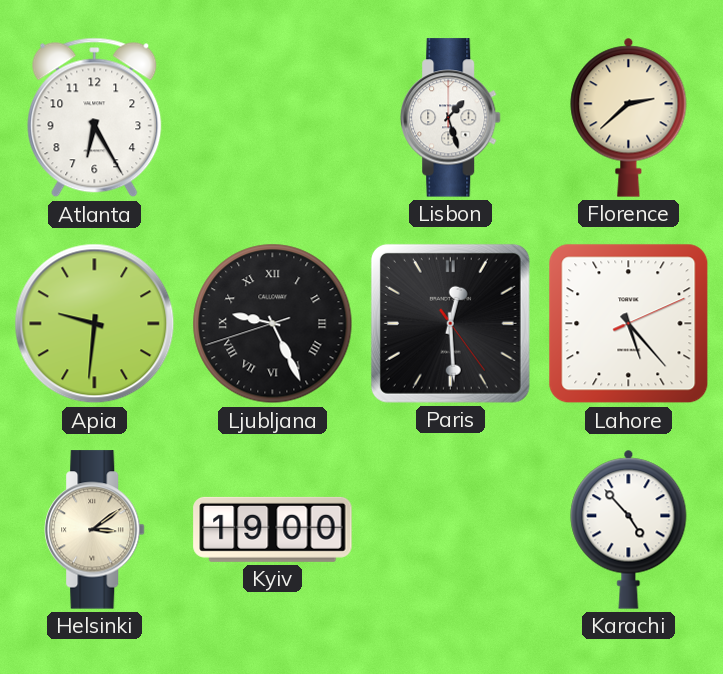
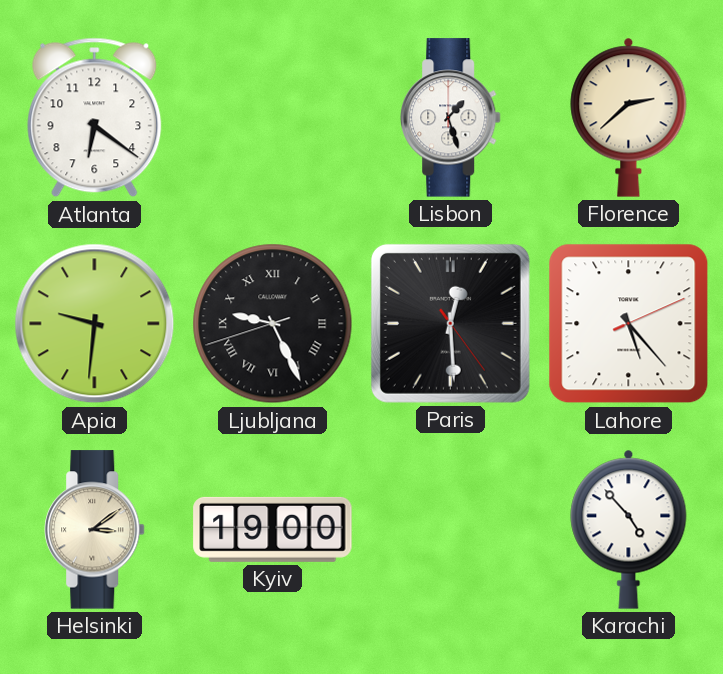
Atlanta: 6:25 -> 6:21 (95, 118)
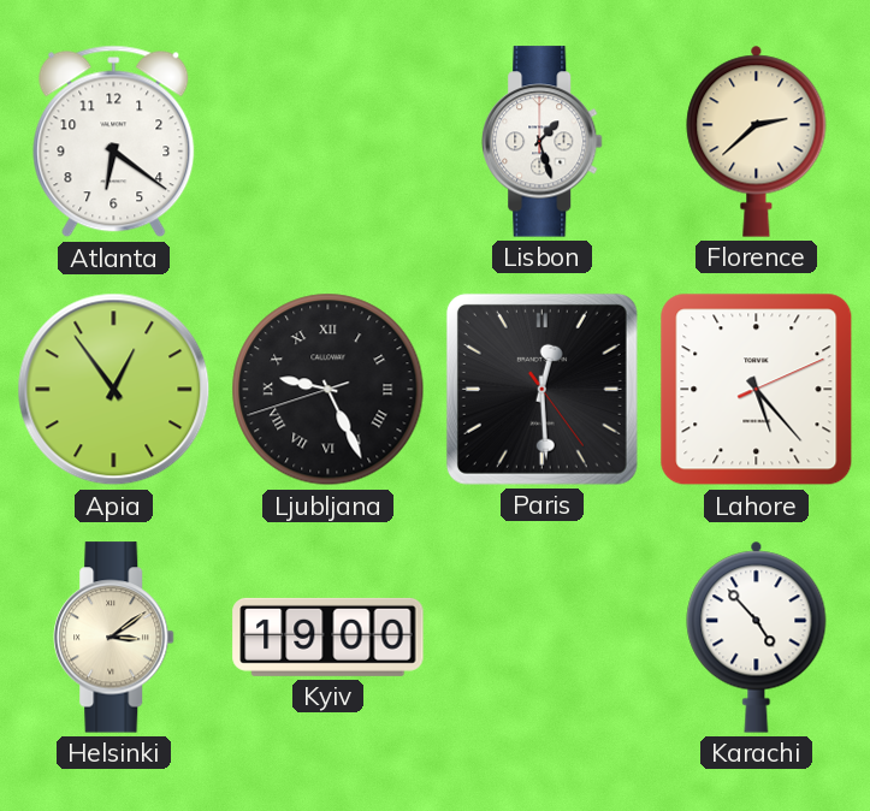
Apia: 9:31 -> 12:54 (114, 390)
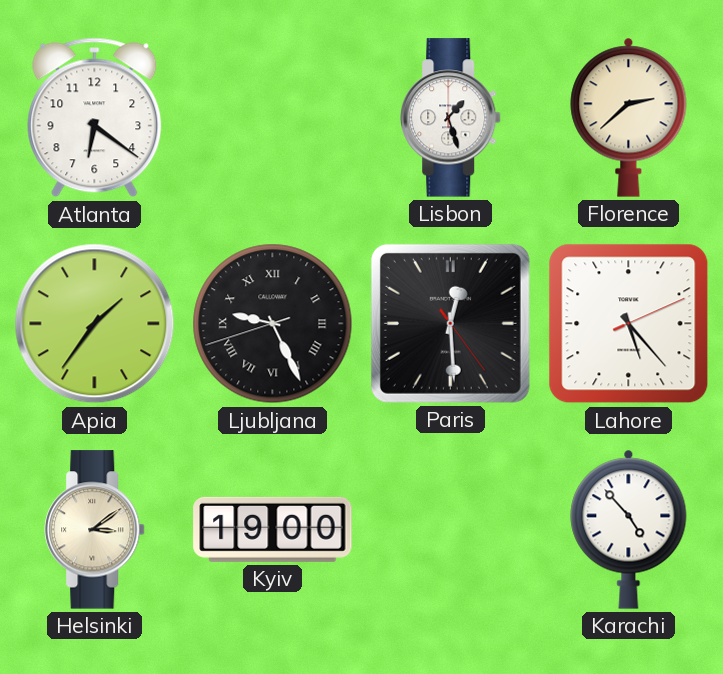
Apia: 12:54 -> 1:36 (95, 324)
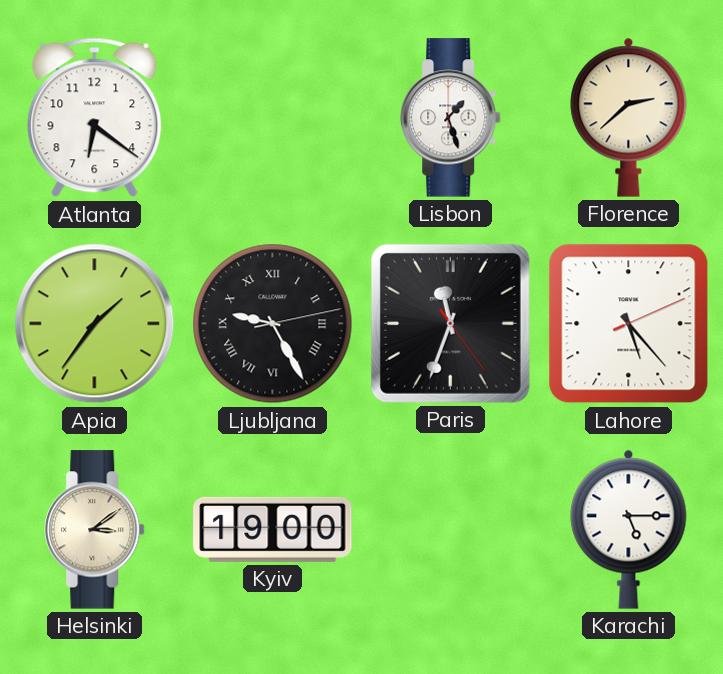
Ljubljana: 9:25:42 -> 9:25:13 (273, 324)
Paris: 12:29 -> 11:33 (450, 323)
Karachi: 4:53 -> 5:15 (629, 529)
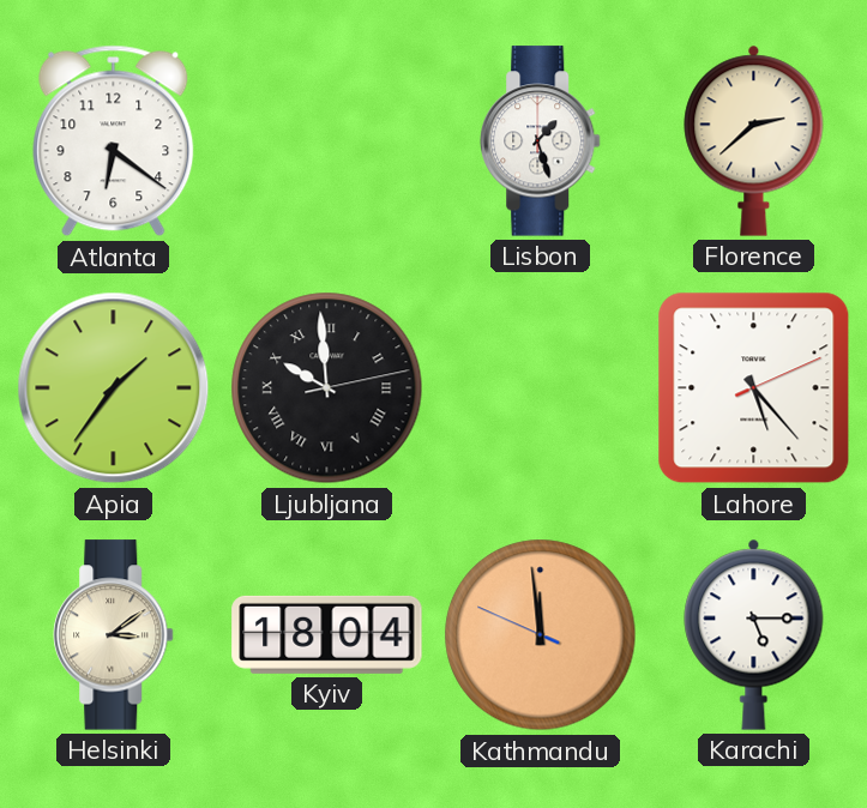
Ljubljana: 9:25 -> 9:59 (327, 388)
Paris: 11:33 -> none (450, 323)
Kyiv: 19:00 -> 18:04 (327, 634)
Kathmandu: none -> 11:58 (541, 635)
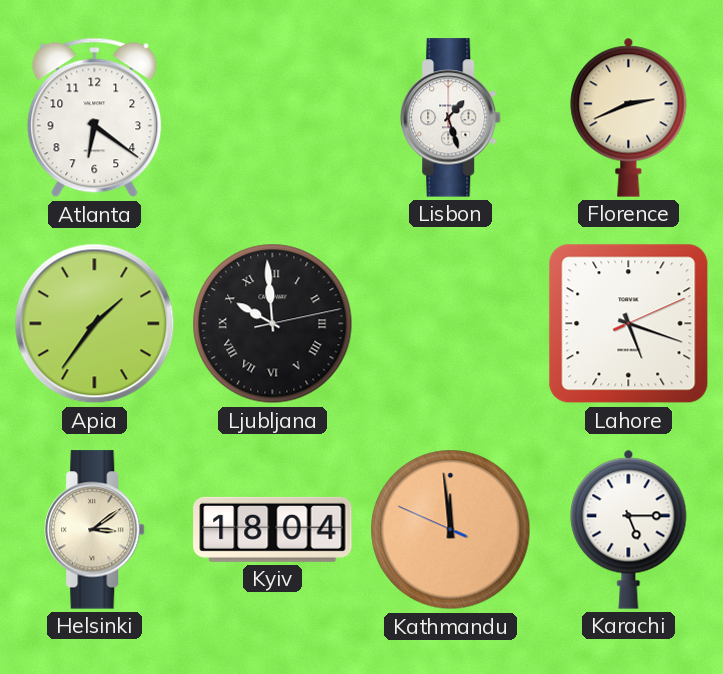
Florence: 2:38 -> 2:41 (629, 117)
Lahore: 5:23 -> 5:18 (629, 324)
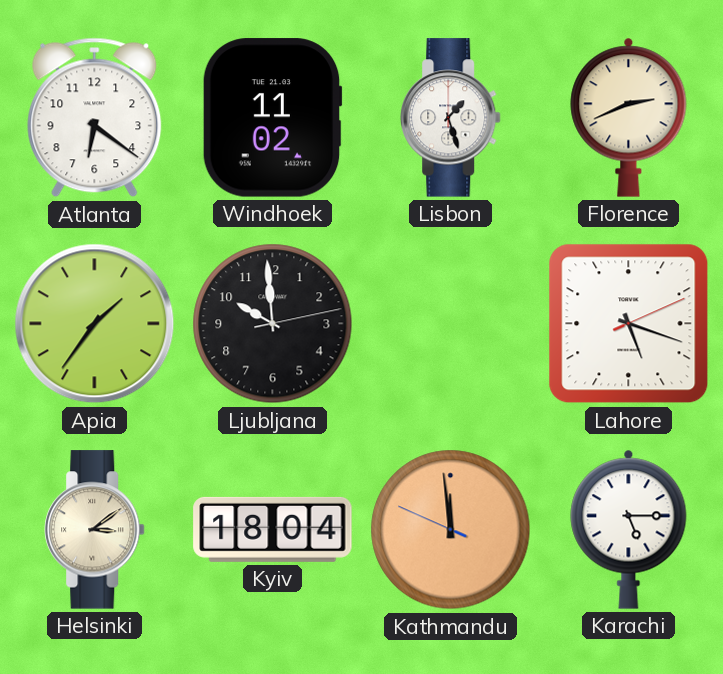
Windhoek: none -> 11:02 (272, 118)
Ljubljana numerals: Roman -> Arabic (273, 324)
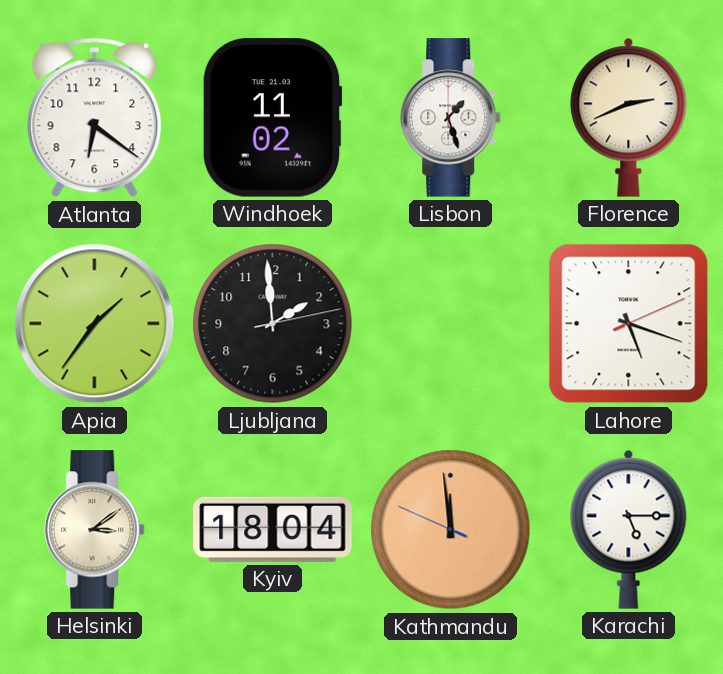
Ljubljana: 9:59 -> 1:59 (273, 324)
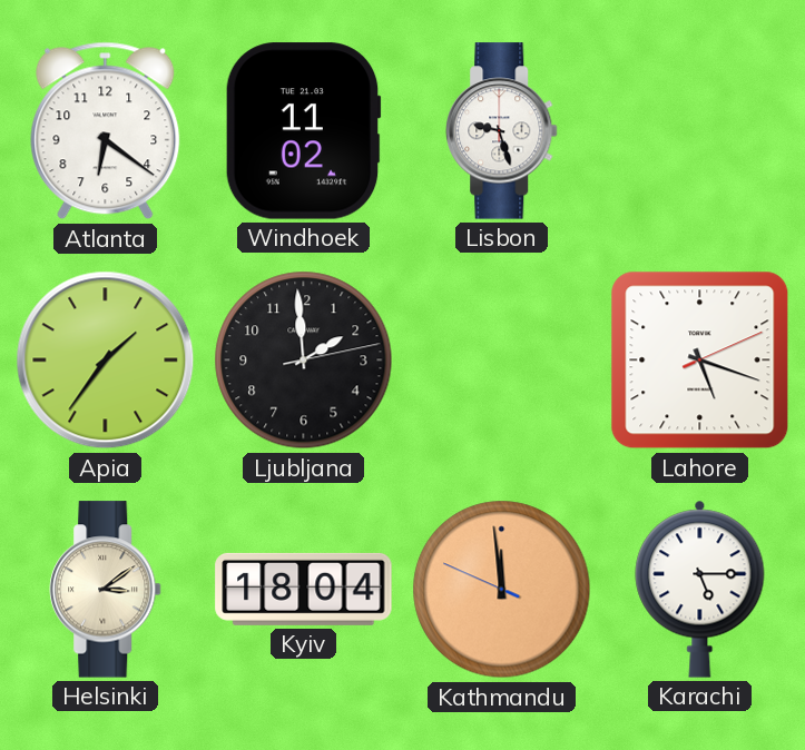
Lisbon: 1:27 -> 9:27 (502, 131)
Florence: 2:41 -> none (629, 117)
